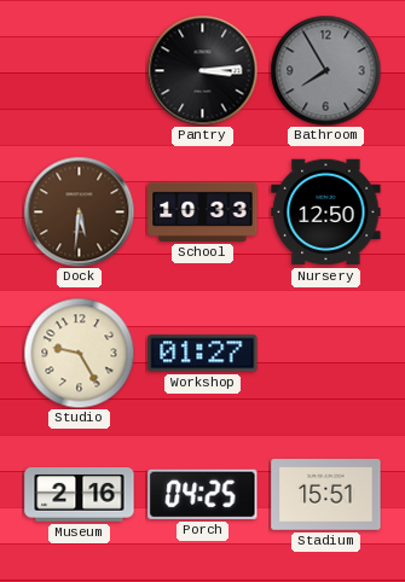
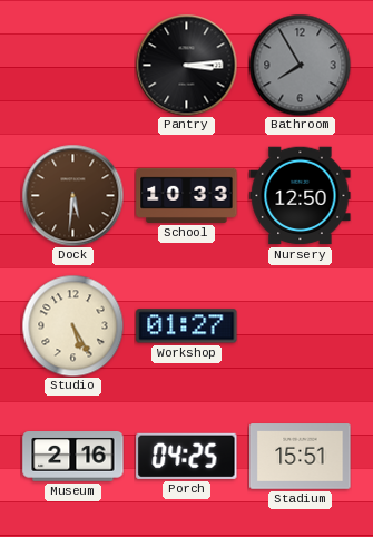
Studio: 9:25 -> 5:25 (72, 325)
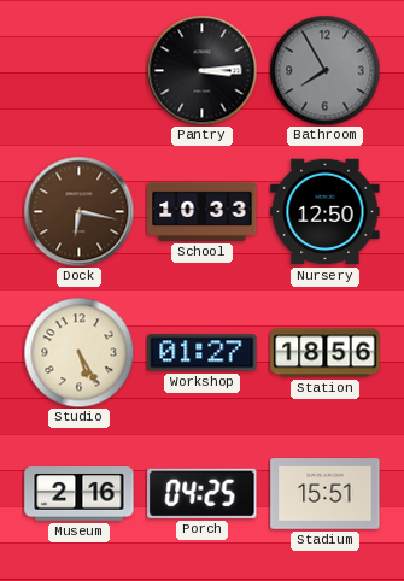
Dock: 5:31 -> 6:17 (78, 211)
Station: none -> 18:56 (326, 353)
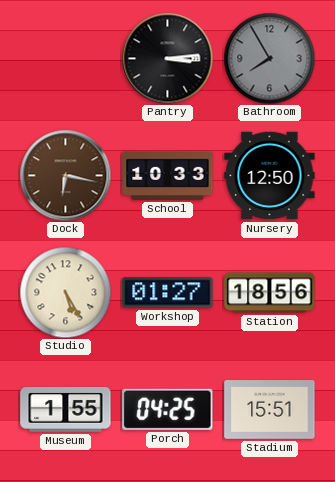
Museum: 2:16 -> 1:55 (66, 410)
